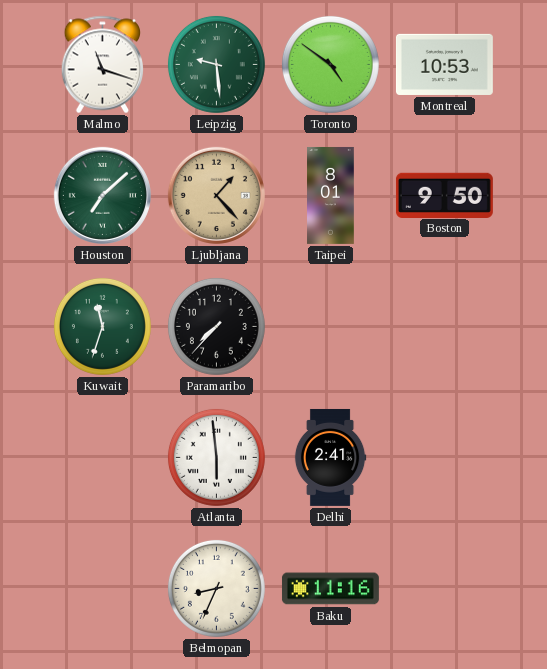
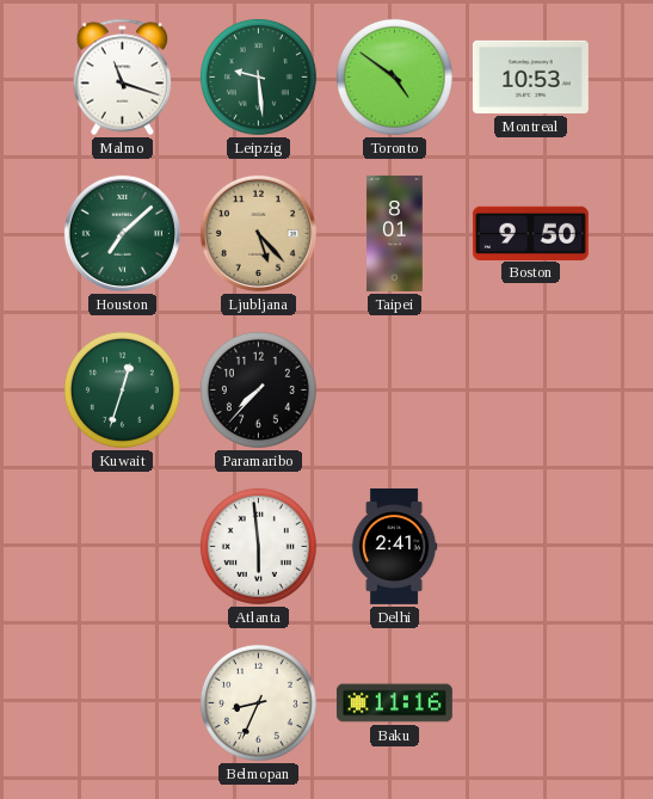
Ljubljana: 1:23 -> 5:23 (258, 233)
Kuwait: 11:33 -> 12:33 (122, 389)
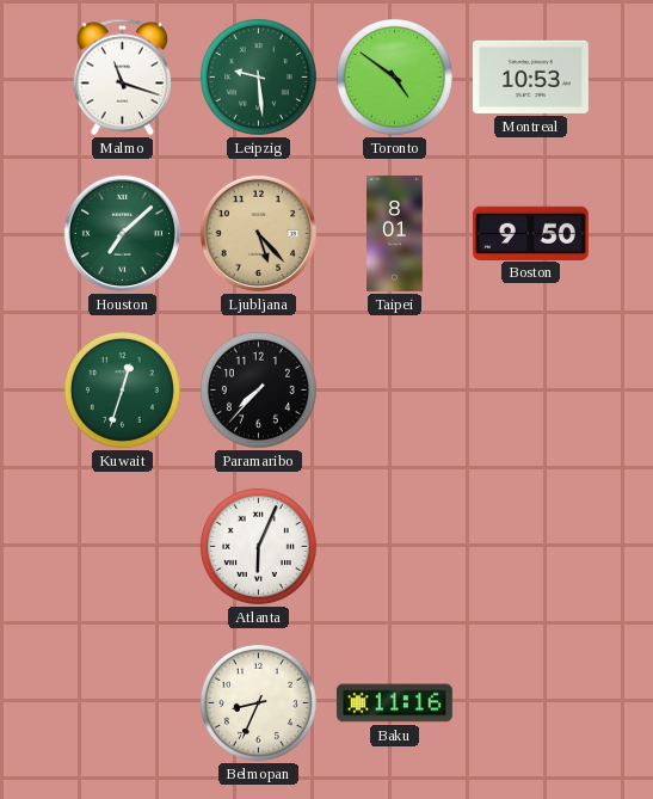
Atlanta: 5:59 -> 6:04 (258, 546)
Delhi: 2:41 -> none (394, 546)
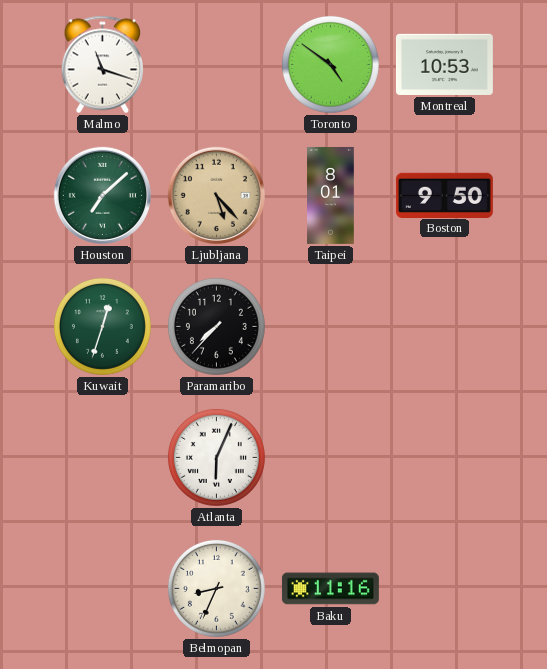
Leipzig: 9:29 -> none (258, 76)
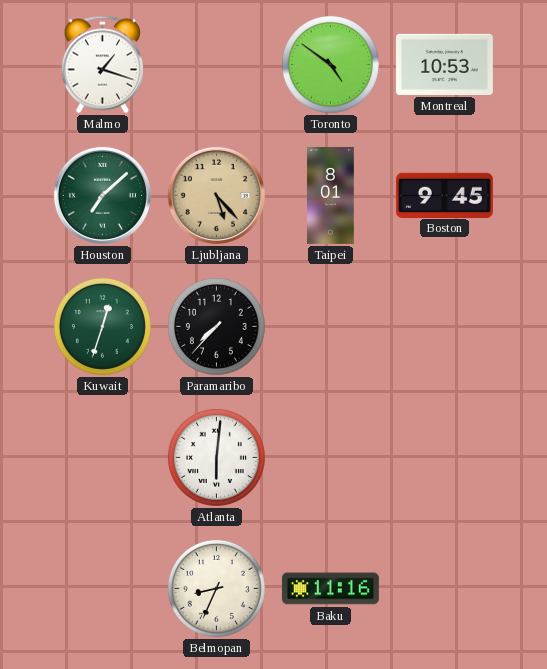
Malmo: 11:18 -> 1:18 (102, 65)
Boston: 9:50 -> 9:45 (444, 195)
Atlanta: 6:04 -> 6:01 (216, 457)
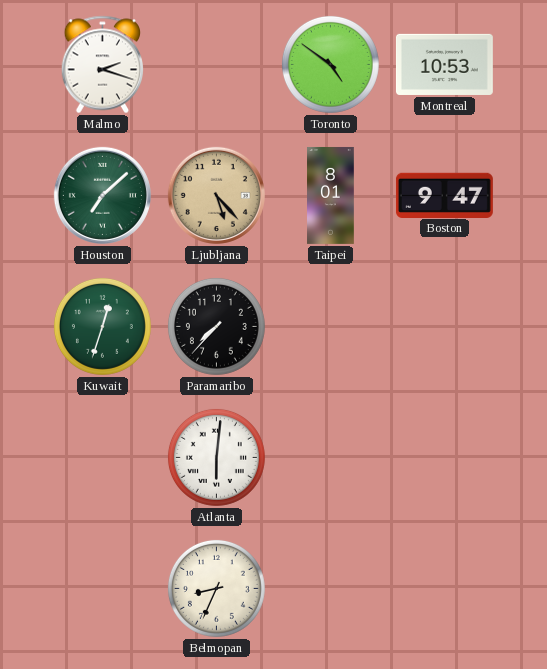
Malmo: 1:18 -> 2:18 (102, 65)
Boston: 9:45 -> 9:47 (444, 195)
Baku: 11:16 -> none (330, 589)
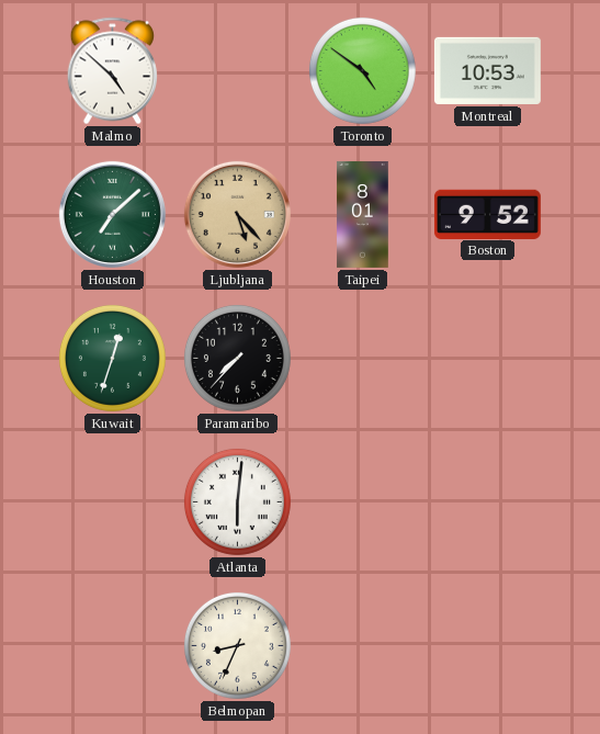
Malmo: 2:18 -> 4:52 (112, 71)
Boston: 9:47 -> 9:52 (487, 214)
